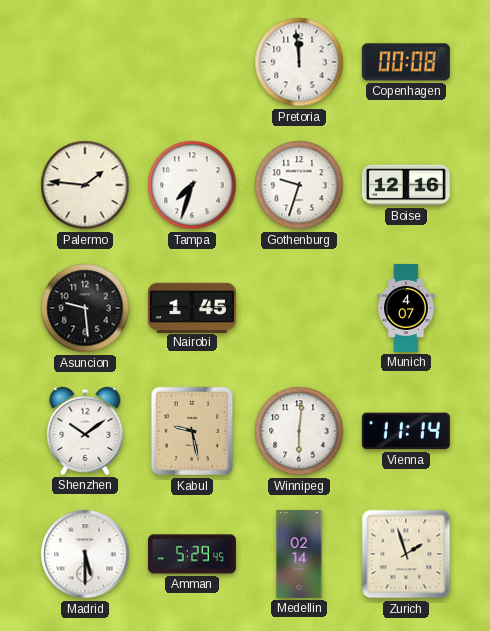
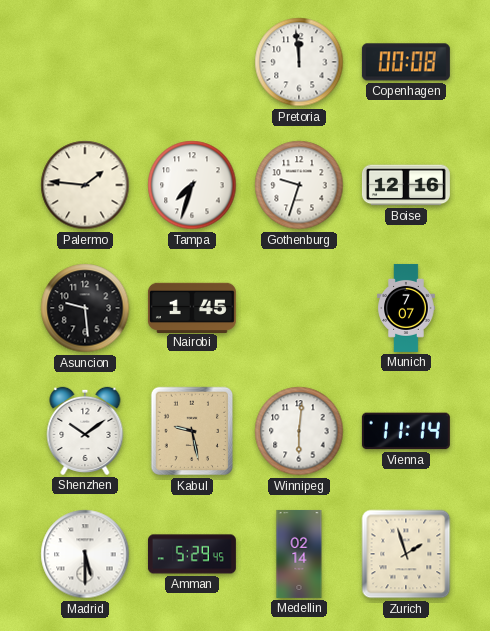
Munich: 4:07 -> 7:07 (406, 308)
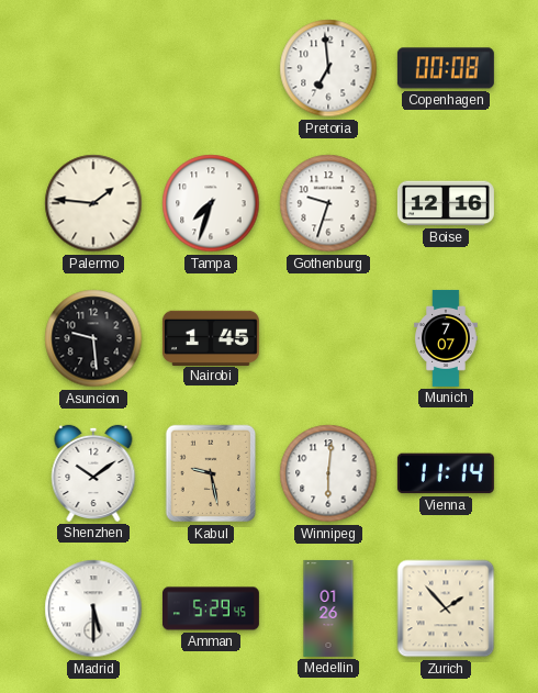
Pretoria: 11:59 -> 6:59 (328, 68)
Medellin: 02:14 -> 01:26 (328, 608)
Zurich: 1:57 -> 1:53 (446, 608)
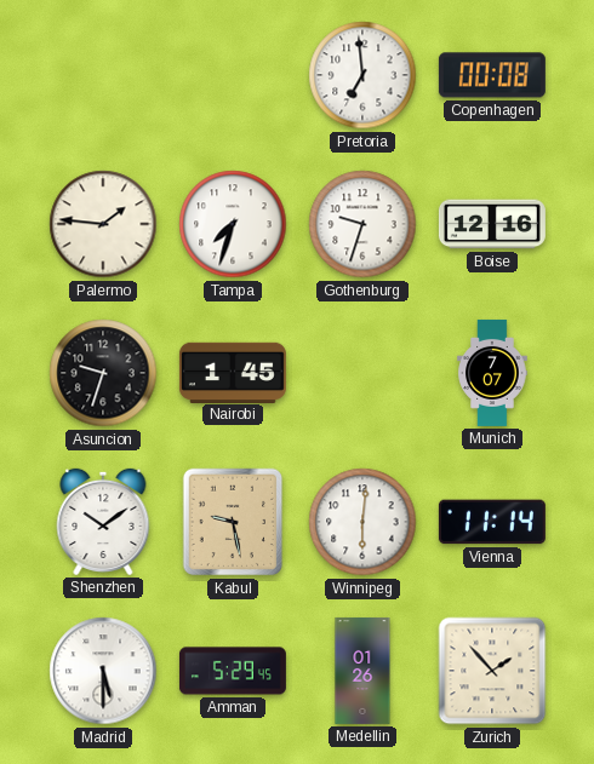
Asuncion: 9:29 -> 9:33 (103, 373)
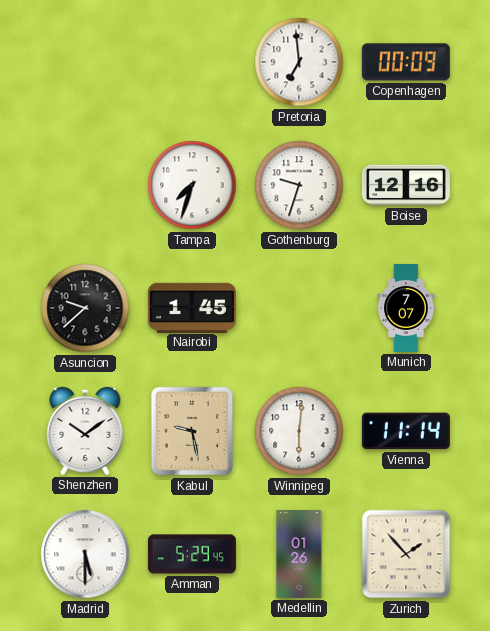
Copenhagen: 00:08 -> 00:09 (406, 62)
Palermo: 1:46 -> none (103, 224)
Asuncion: 9:33 -> 9:38 (85, 308)
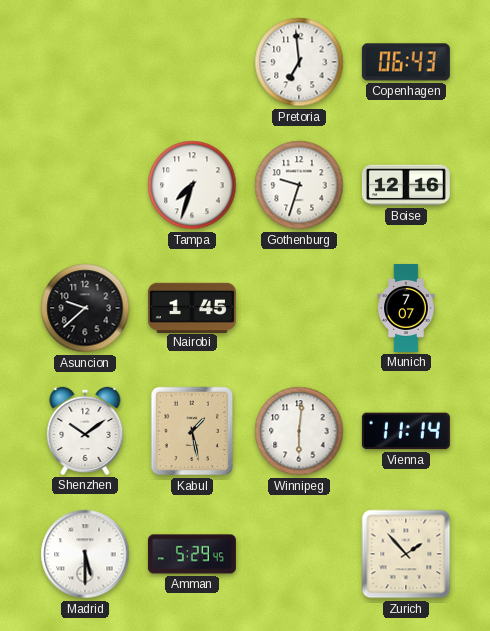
Copenhagen: 00:09 -> 06:43 (406, 62)
Kabul: 9:28 -> 1:28 (192, 431)
Medellin: 01:26 -> none (299, 554)
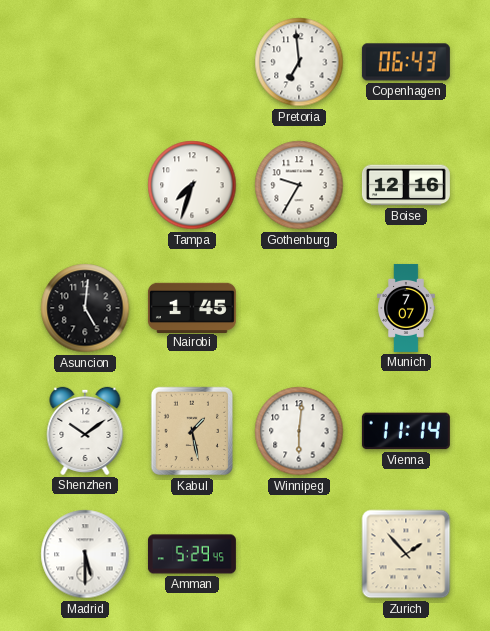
Gothenburg: 9:33 -> 9:35 (299, 185)
Asuncion: 9:38 -> 5:01 (85, 308)
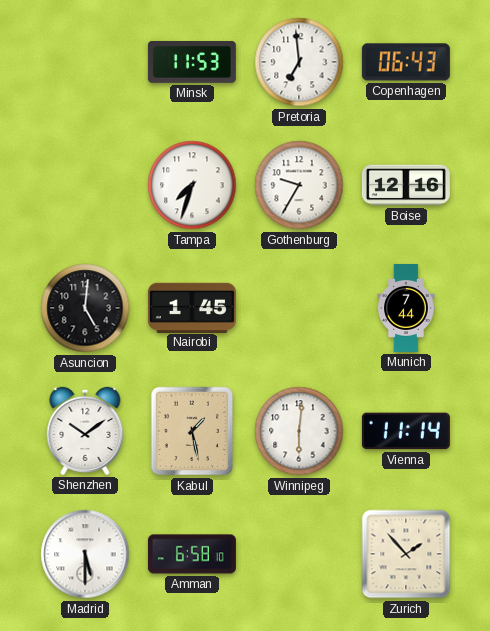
Minsk: none -> 11:53 (192, 62)
Munich: 7:07 -> 7:44 (406, 308)
Amman: 5:29 -> 6:58 (192, 554)
